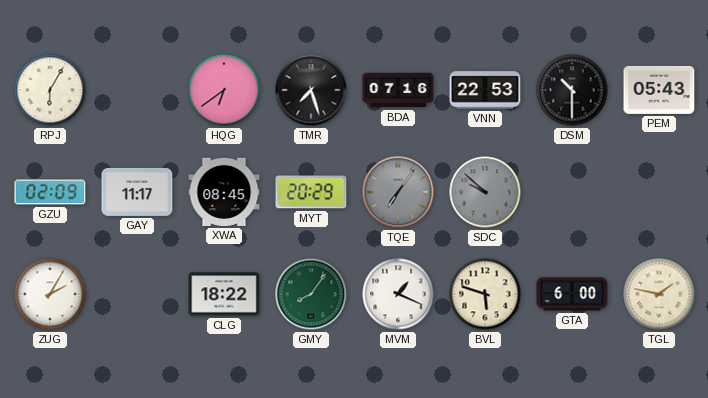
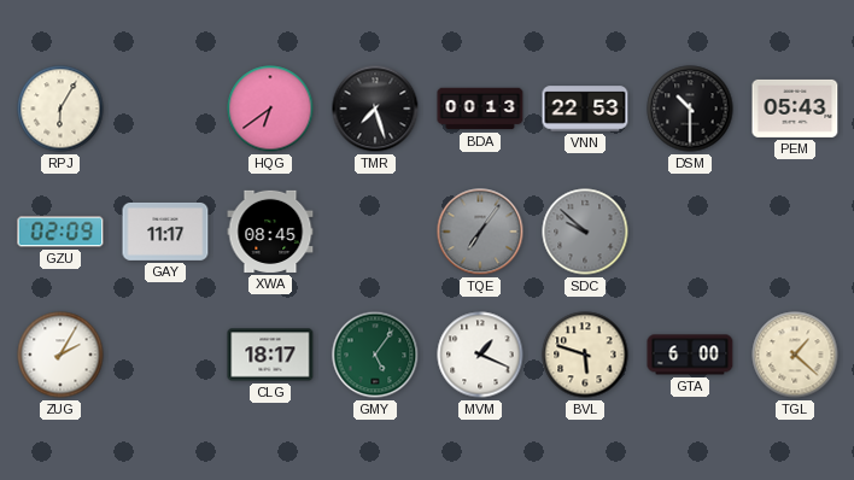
BDA: 07:16 -> 00:13 (480, 109)
MYT: 20:29 -> none (311, 192)
CLG: 18:22 -> 18:17 (270, 355)
GMY: 8:06 -> 5:06 (375, 355)
TGL: 1:47 -> 1:22 (795, 355)
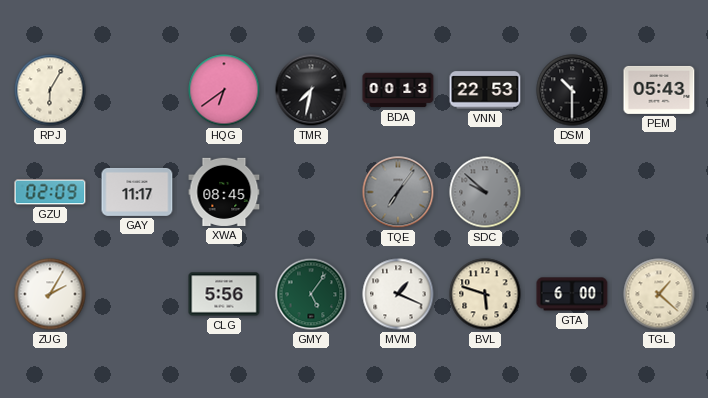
TMR: 7:27 -> 7:32 (311, 90)
CLG: 18:17 -> 5:56 (224, 294)
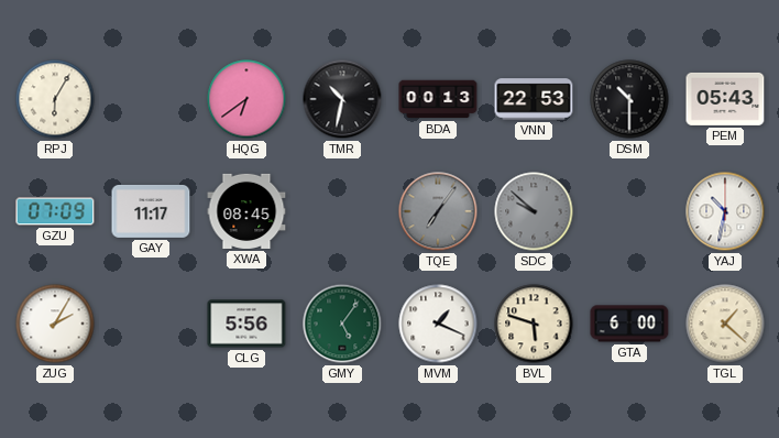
TMR: 7:32 -> 10:32 (342, 99)
GZU: 02:09 -> 07:09 (55, 211)
YAJ: none -> 10:32 (725, 211)
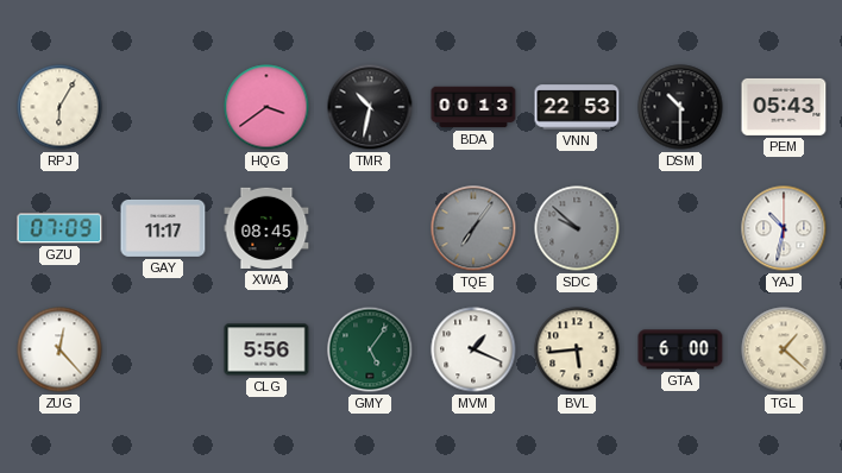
HQG: 6:39 -> 3:39 (266, 107)
ZUG: 2:05 -> 12:23 (59, 349)
BVL: 5:48 -> 5:44 (577, 349)
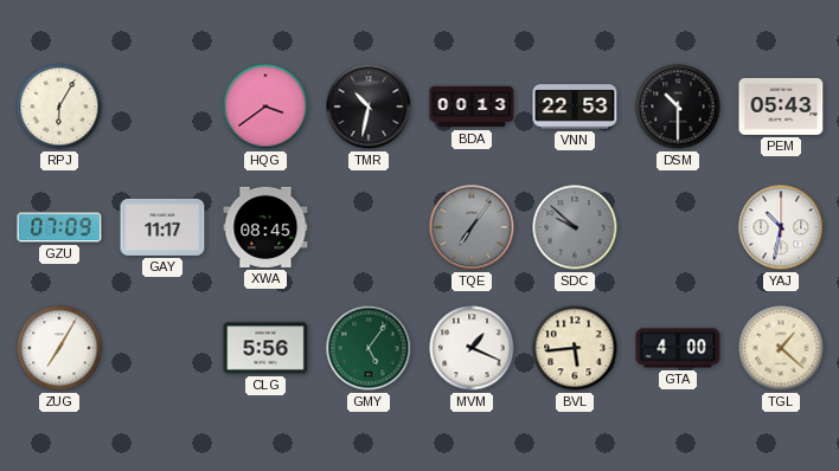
ZUG: 12:23 -> 7:05 (59, 348)
GTA: 6:00 -> 4:00 (678, 348)
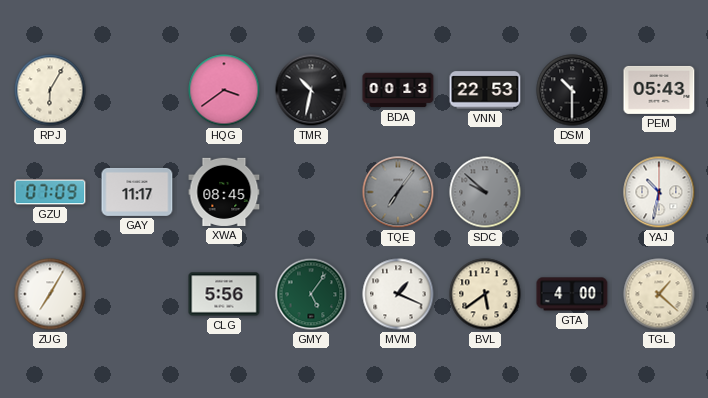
BVL: 5:44 -> 5:39 (485, 294)
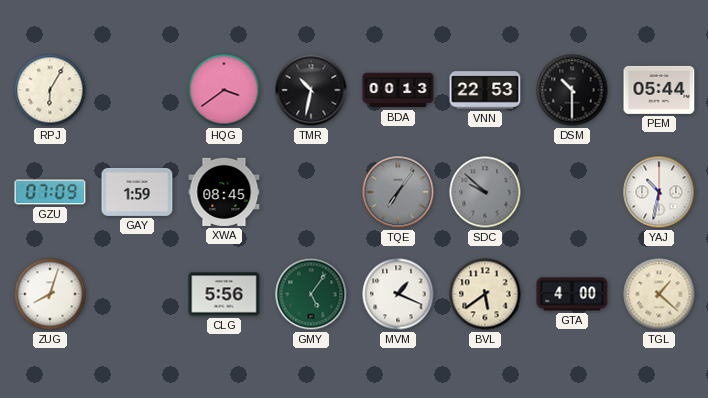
PEM: 05:43 -> 05:44 (659, 90)
GAY: 11:17 -> 1:59 (137, 192)
ZUG: 7:05 -> 8:03 (50, 294)
